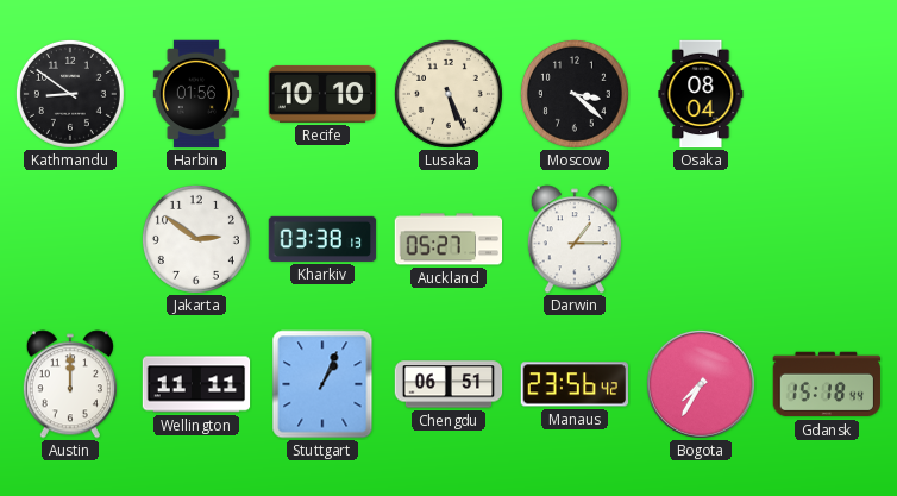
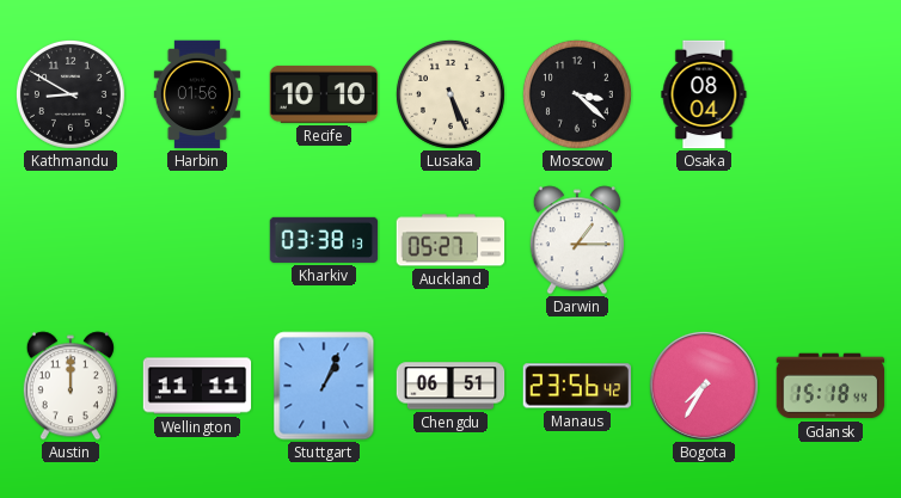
Kathmandu: 8:51 -> 8:50 (71, 94)
Jakarta: 2:51 -> none (196, 239)
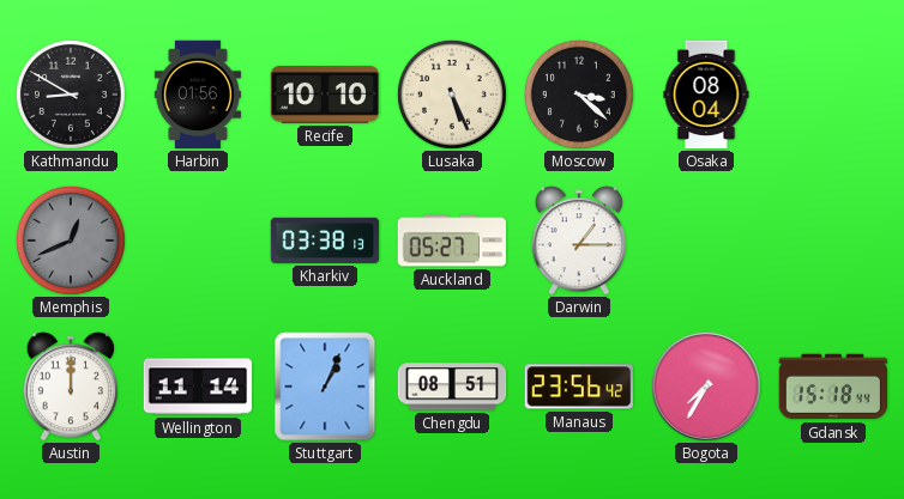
Memphis: none -> 12:41 (71, 241)
Wellington: 11:11 -> 11:14 (198, 387)
Chengdu: 06:51 -> 08:51 (452, 387)
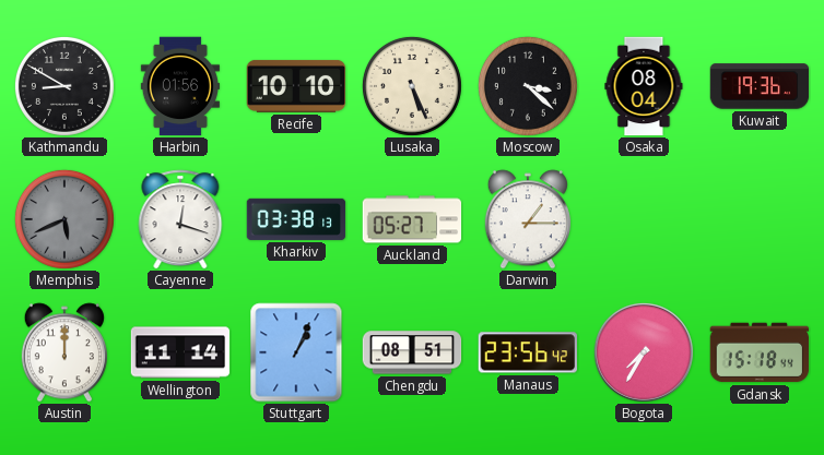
Kuwait: none -> 19:36 (760, 86)
Memphis: 12:41 -> 5:41 (64, 219)
Cayenne: none -> 12:18 (180, 219)
